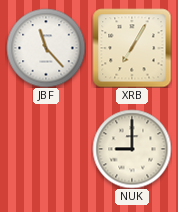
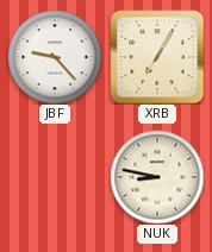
JBF: 11:23 -> 9:23 (55, 57)
NUK: 9:00 -> 8:47 (157, 177)
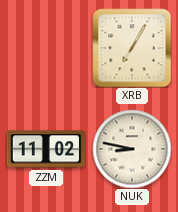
JBF: 9:23 -> none (55, 57)
ZZM: none -> 11:02 (46, 149)
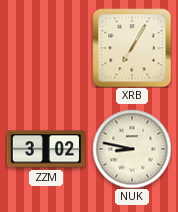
ZZM: 11:02 -> 3:02 (46, 149)
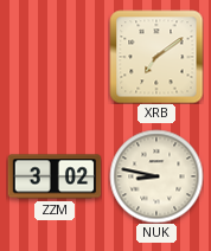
XRB: 7:05 -> 7:09 (156, 57)
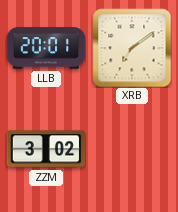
LLB: none -> 20:01 (46, 48)
NUK: 8:47 -> none (156, 176)
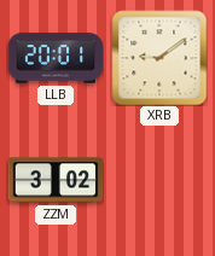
XRB: 7:09 -> 9:09 (159, 58)
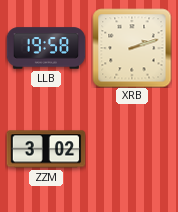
LLB: 20:01 -> 19:58 (46, 48)
XRB: 9:09 -> 2:12 (132, 48)
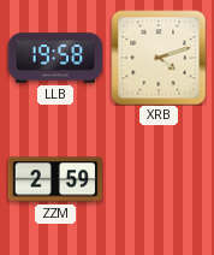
XRB: 2:12 -> 4:12 (159, 58)
ZZM: 3:02 -> 2:59 (55, 179)
